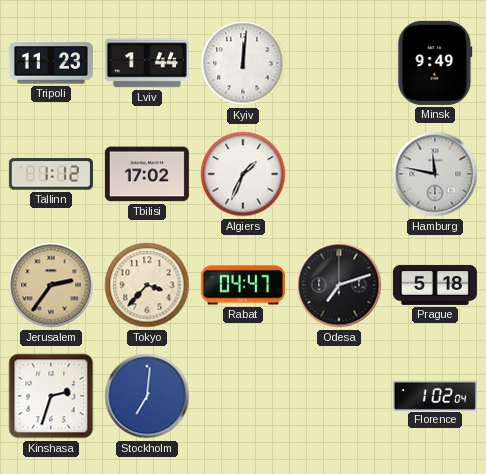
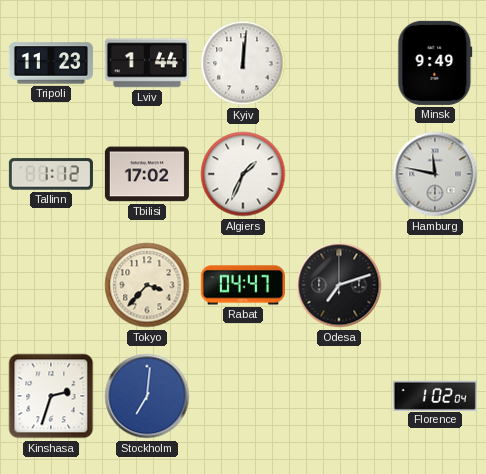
Jerusalem: 2:36 -> none (51, 285)
Prague: 5:18 -> none (435, 285)
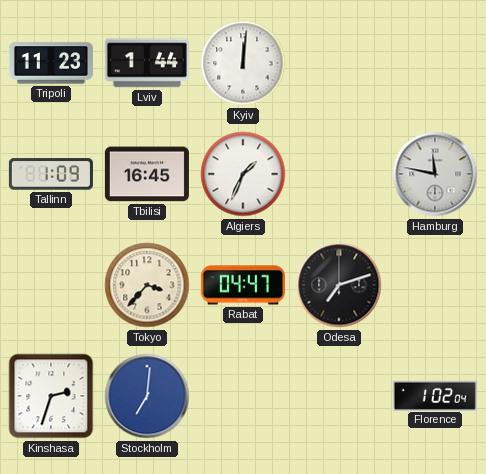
Minsk: 9:49 -> none (435, 63)
Tallinn: 1:12 -> 1:09 (51, 174)
Tbilisi: 17:02 -> 16:45 (147, 174)
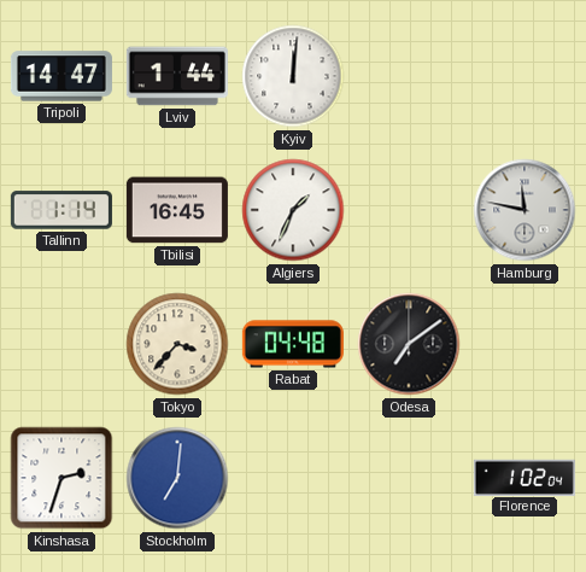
Tripoli: 11:23 -> 14:47 (61, 76)
Tallinn: 1:09 -> 1:14 (61, 210)
Rabat: 04:47 -> 04:48 (293, 344)
Odesa: 7:12 -> 7:09 (409, 344)
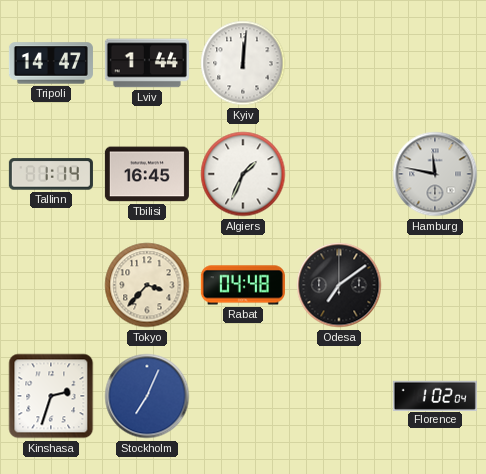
Stockholm: 7:01 -> 7:04 (147, 396)
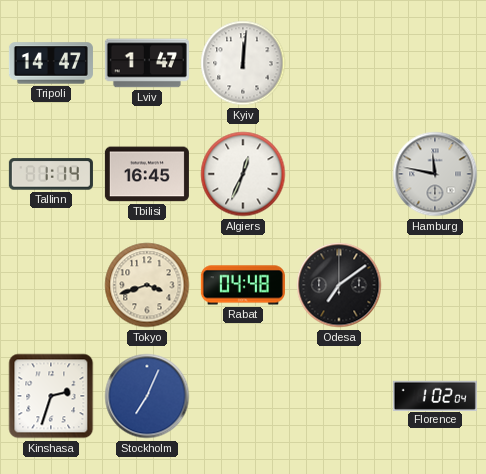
Lviv: 1:44 -> 1:47 (147, 63)
Algiers: 1:34 -> 12:34 (243, 174)
Tokyo: 3:37 -> 3:42 (147, 285)
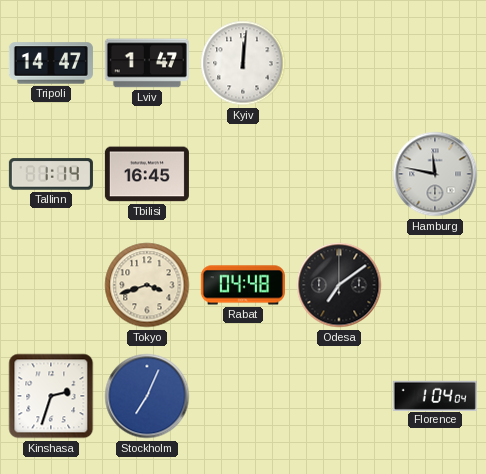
Algiers: 12:34 -> none (243, 174)
Florence: 1:02 -> 1:04 (435, 395)
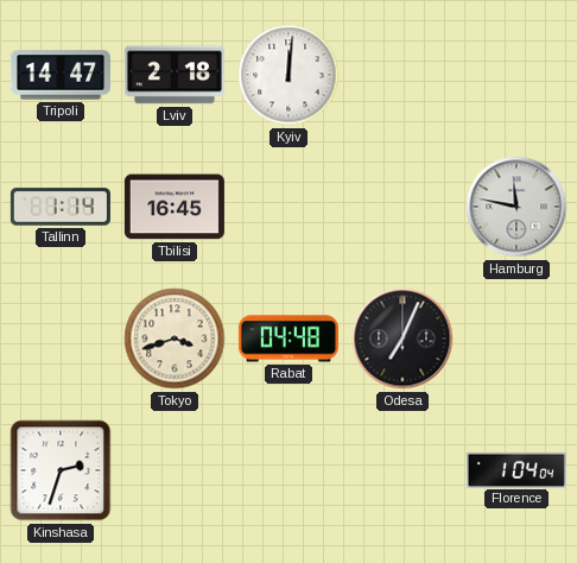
Lviv: 1:47 -> 2:18 (175, 75)
Odesa: 7:09 -> 7:04 (402, 339)
Stockholm: 7:04 -> none (147, 396)
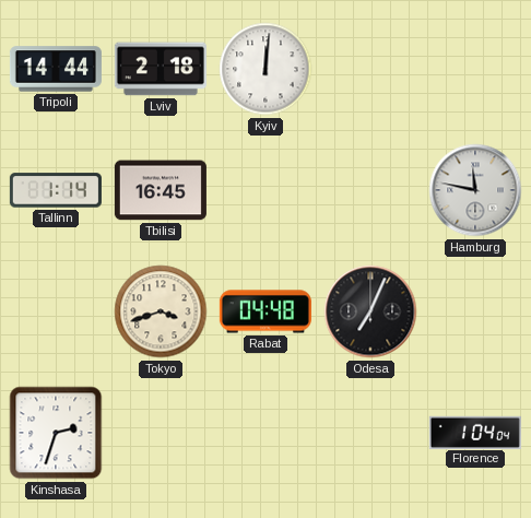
Tripoli: 14:47 -> 14:44 (56, 69)
